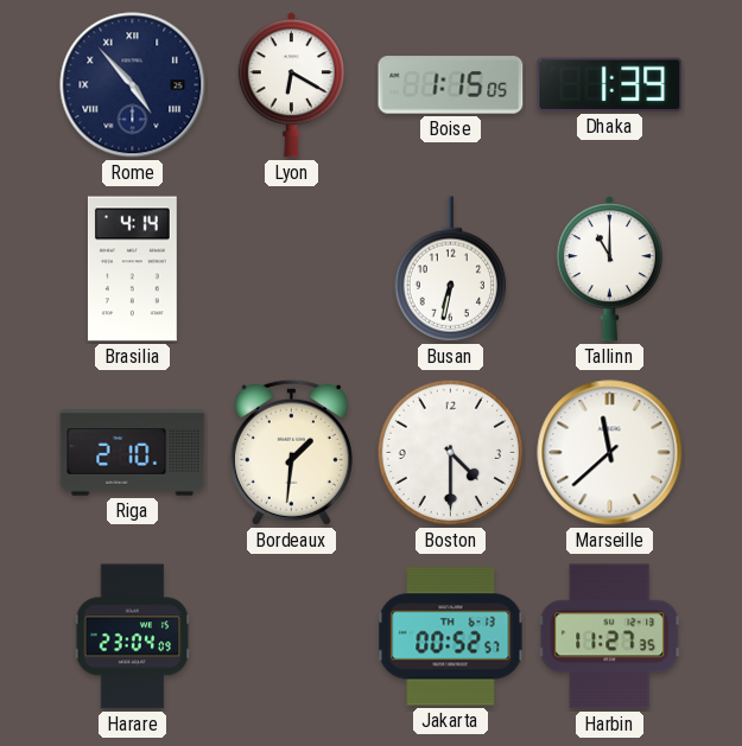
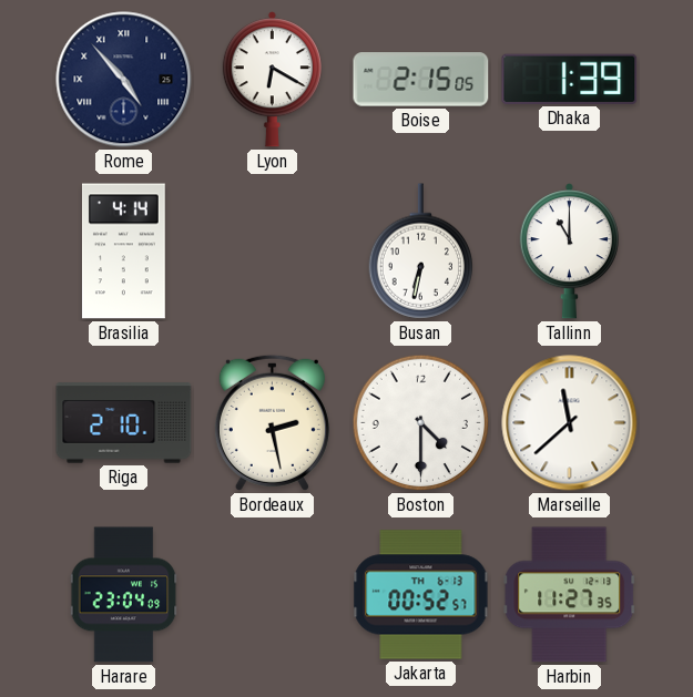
Boise: 1:15 -> 2:15 (421, 80)
Bordeaux: 1:31 -> 2:28 (272, 422)
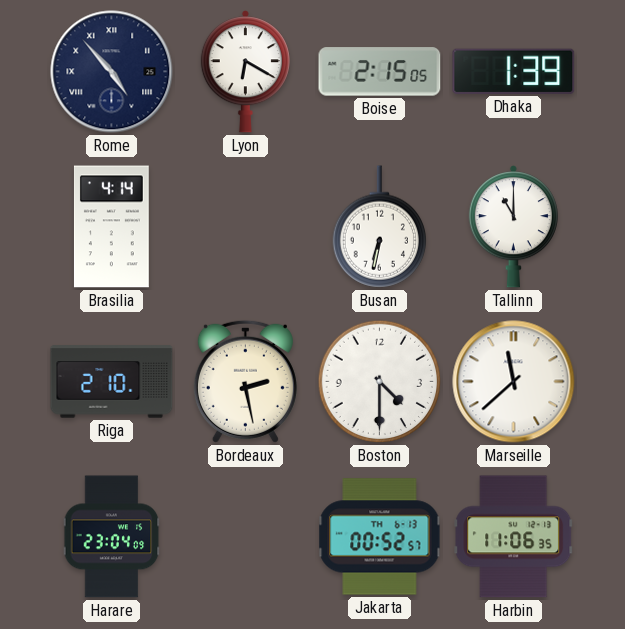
Harbin: 11:27 -> 11:06 (514, 537)
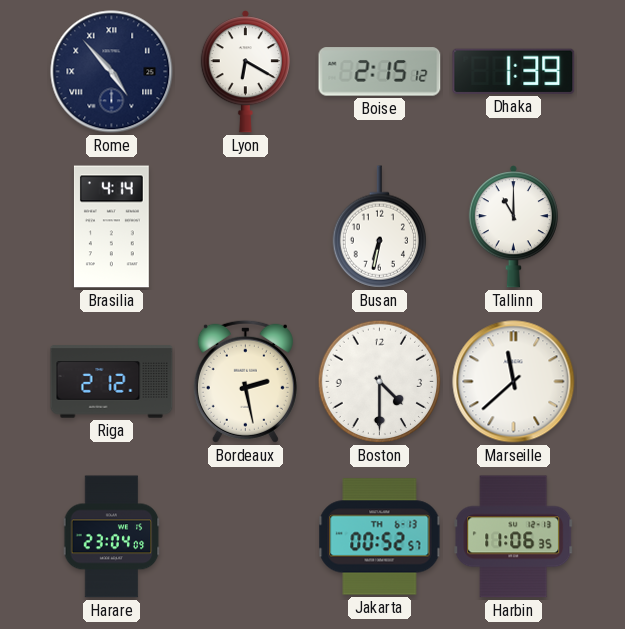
Boise: 2:15:05 -> 2:15:12 (380, 72)
Riga: 2:10 -> 2:12 (112, 382)
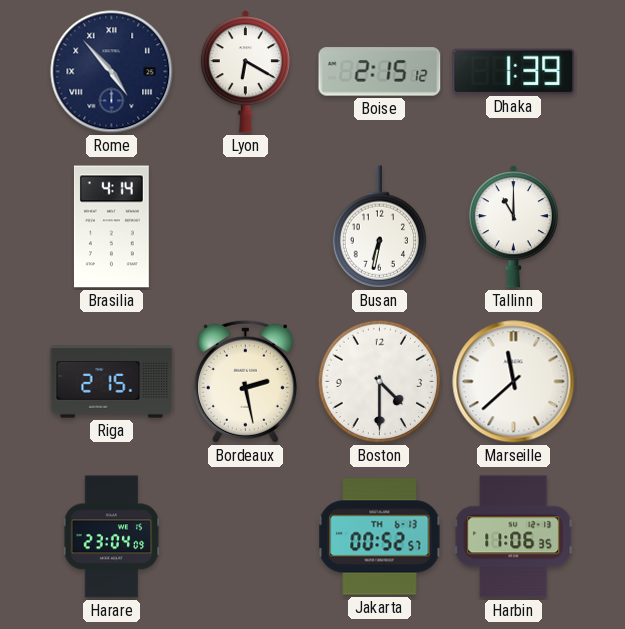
Riga: 2:12 -> 2:15 (112, 382)
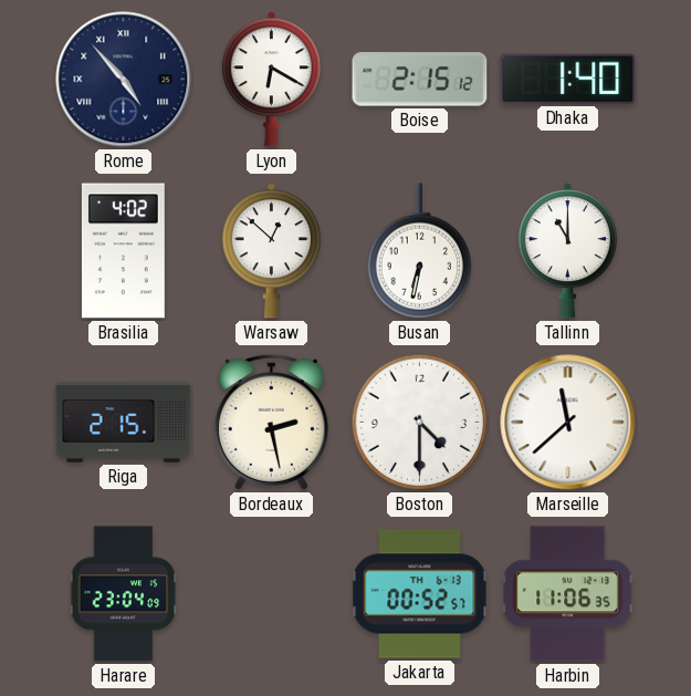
Dhaka: 1:39 -> 1:40 (568, 79)
Brasilia: 4:14 -> 4:02 (123, 251)
Warsaw: none -> 12:52 (271, 251)
